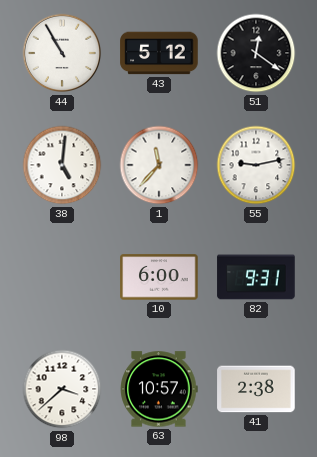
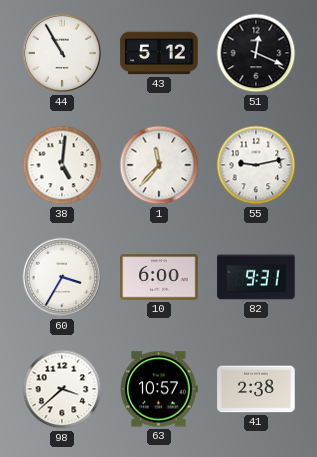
51: 12:21 -> 12:19 (256, 53)
60: none -> 3:35 (62, 277)
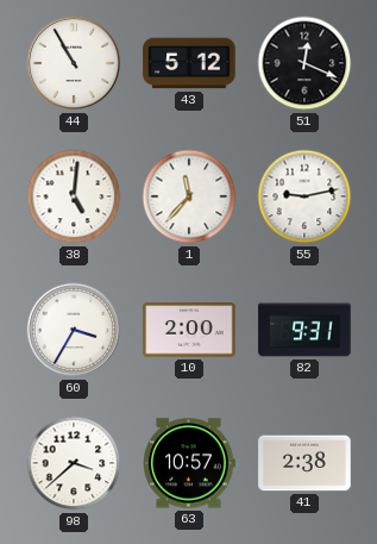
10: 6:00 -> 2:00 (189, 330)
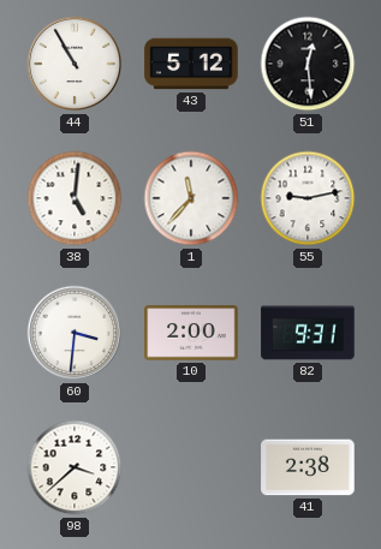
51: 12:19 -> 12:29 (308, 64)
60: 3:35 -> 3:31 (75, 333)
63: 10:57 -> none (189, 463)
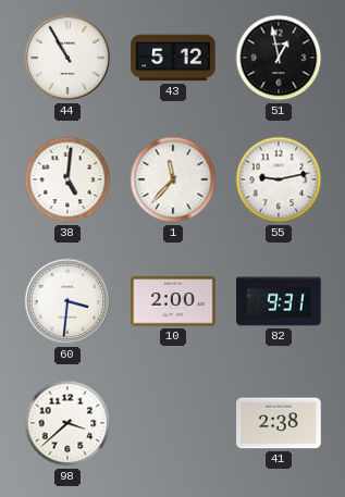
51: 12:29 -> 12:58 (279, 58)
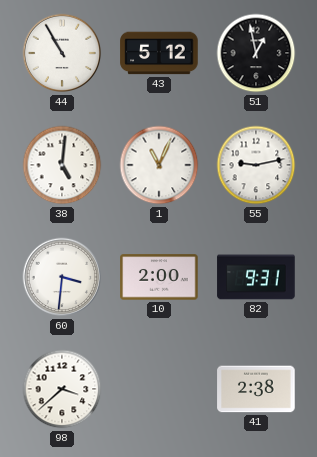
1: 11:37 -> 11:04 (159, 165)
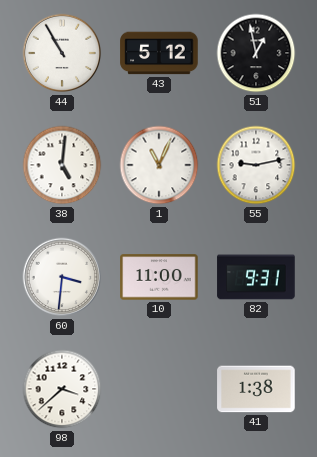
10: 2:00 -> 11:00 (159, 277)
41: 2:38 -> 1:38 (256, 389)
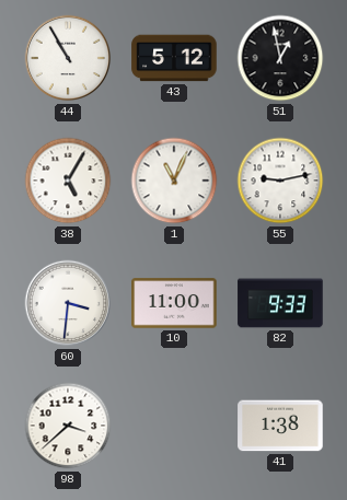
38: 5:01 -> 5:05 (68, 181)
82: 9:31 -> 9:33 (280, 303)
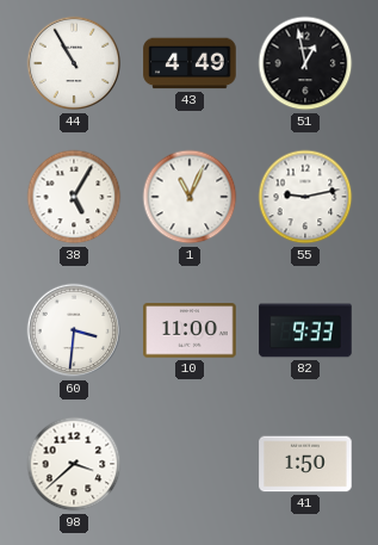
43: 5:12 -> 4:49 (190, 63)
41: 1:38 -> 1:50 (305, 464)
